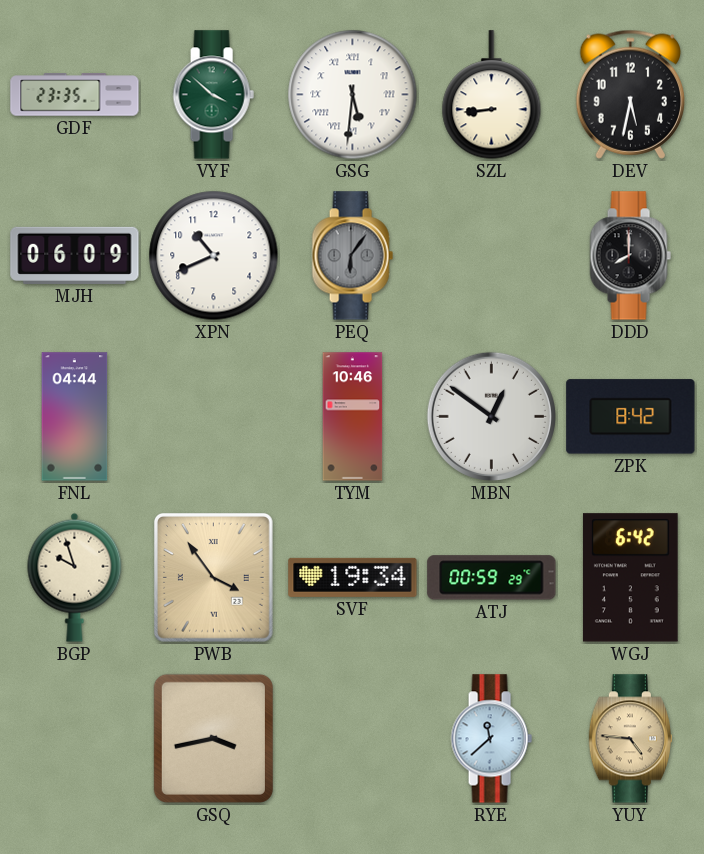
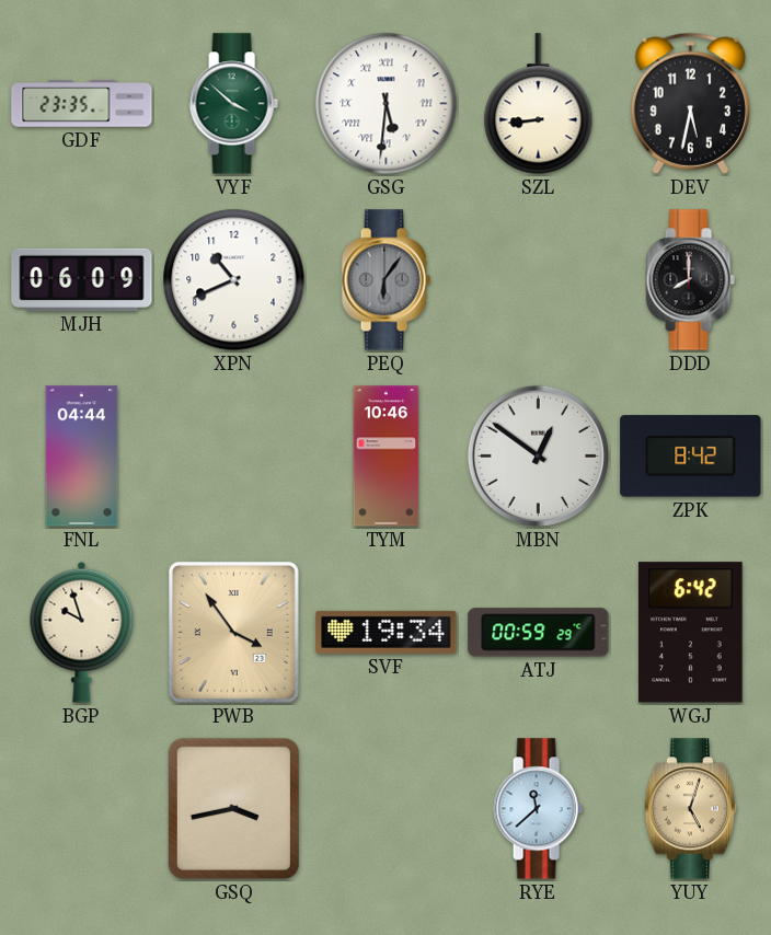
YUY: 4:46 -> 5:03 (690, 809)
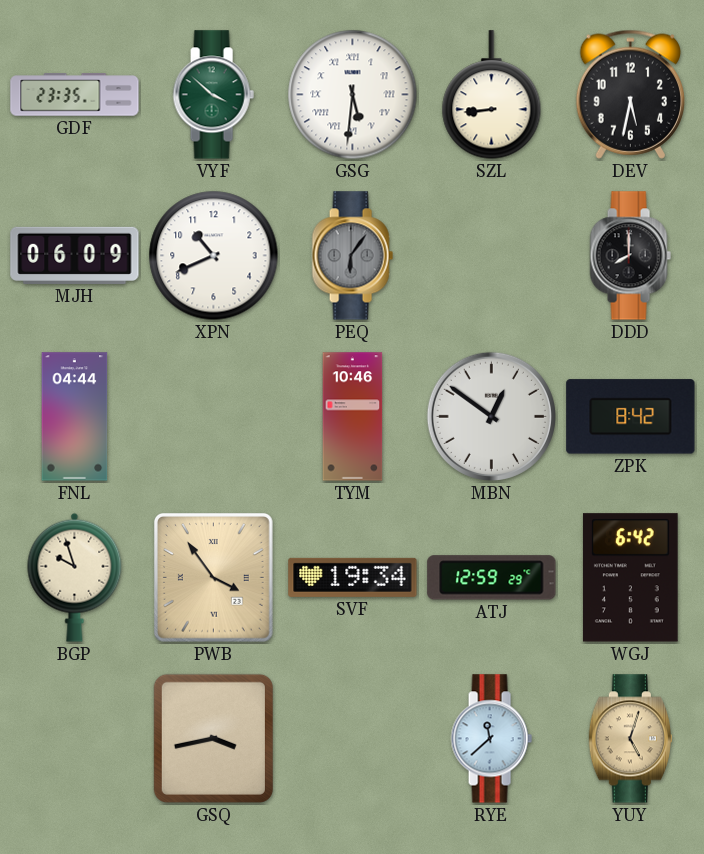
ATJ: 00:59 -> 12:59 (492, 578)
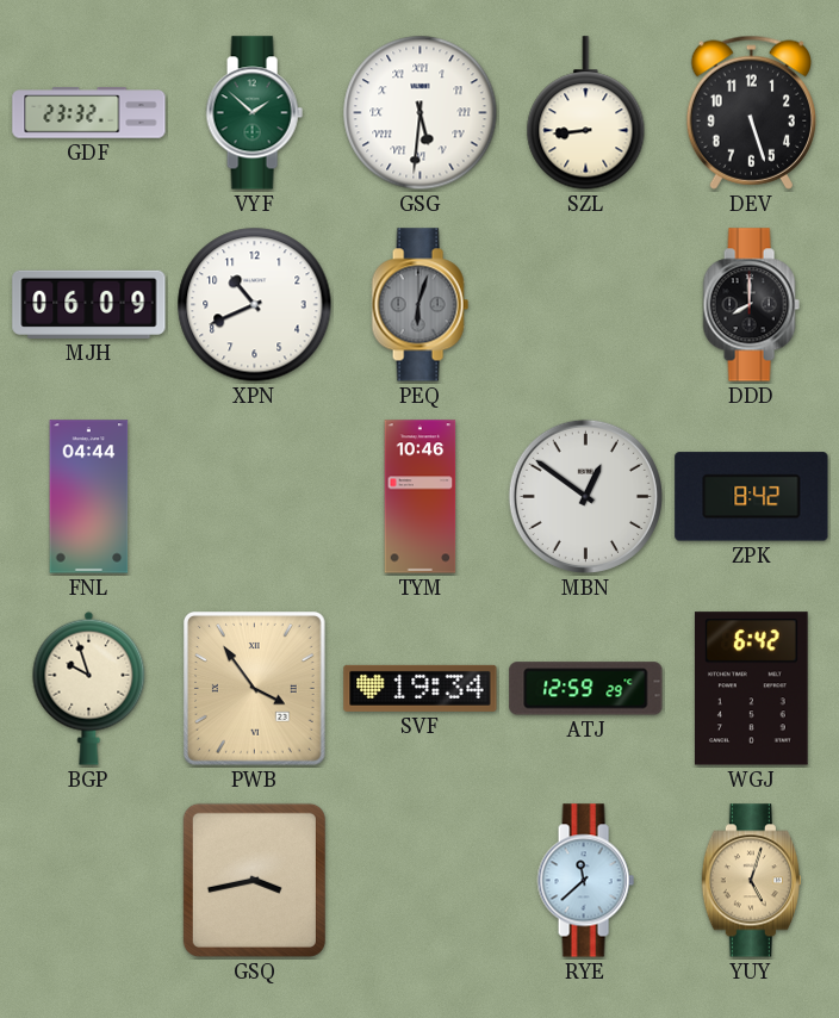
GDF: 23:35 -> 23:32 (89, 113)
VYF: 3:52 -> 1:52 (254, 113)
DEV: 5:32 -> 5:27 (751, 112)
PEQ: 6:06 -> 6:03 (419, 305)
